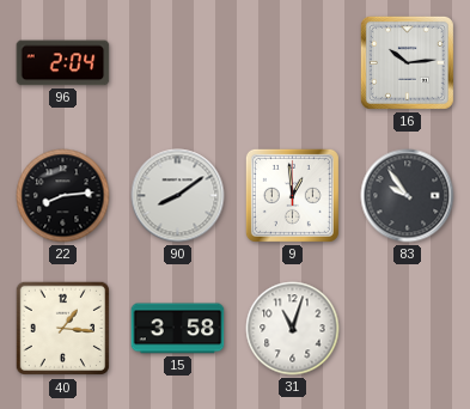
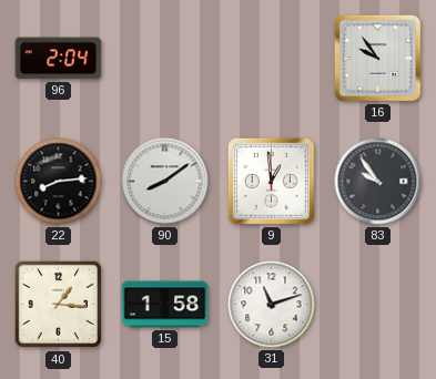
16: 10:14 -> 9:54 (377, 58)
15: 3:58 -> 1:58 (165, 305)
31: 11:03 -> 11:12 (272, 305)
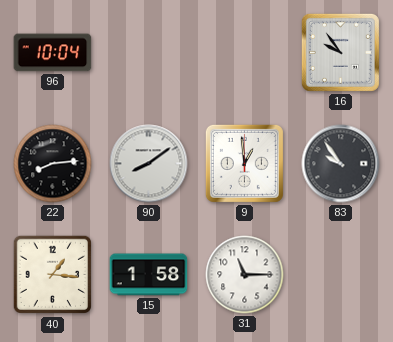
96: 2:04 -> 10:04 (53, 53)
31: 11:12 -> 11:15 (245, 275)
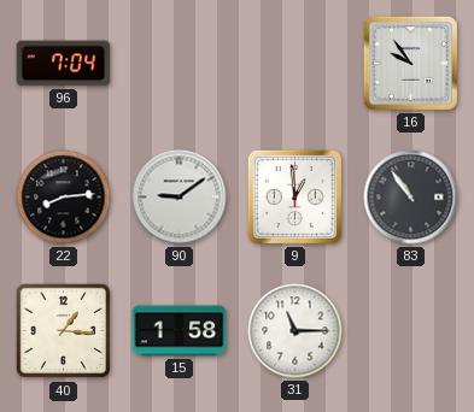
96: 10:04 -> 7:04 (64, 64)
90: 8:09 -> 9:09 (180, 198)
83: 9:54 -> 10:54 (411, 198)
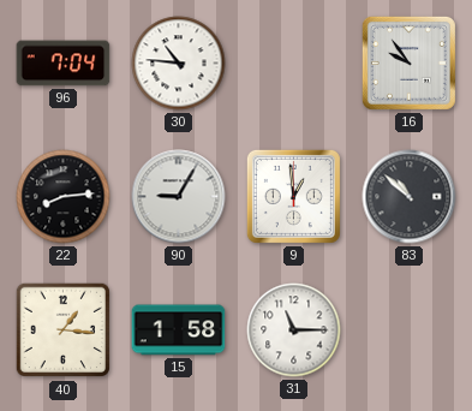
30: none -> 10:46 (179, 64)
90: 9:09 -> 9:05 (179, 197)
83: 10:54 -> 10:52 (410, 197)
